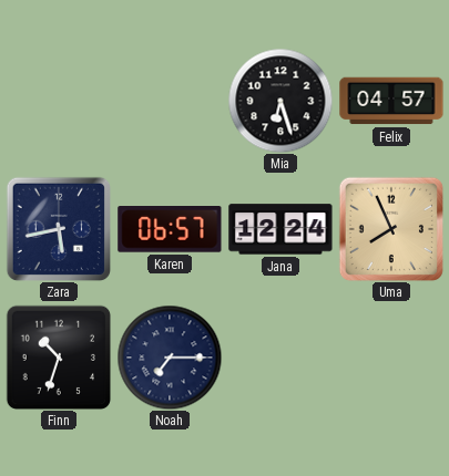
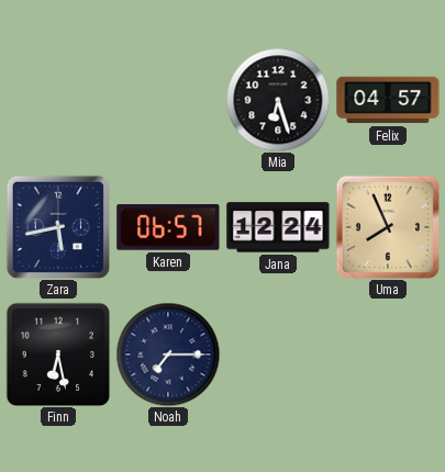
Finn: 10:33 -> 6:28 (57, 353)
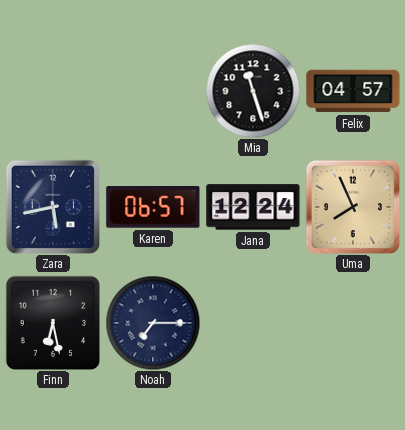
Mia: 6:27 -> 11:27 (253, 91)
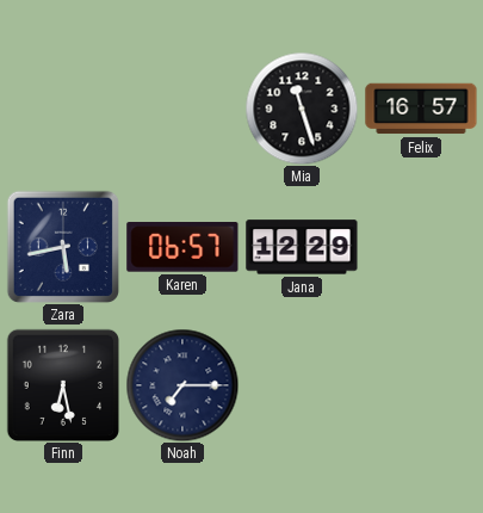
Felix: 04:57 -> 16:57 (421, 109)
Jana: 12:24 -> 12:29 (302, 247)
Uma: 7:56 -> none (352, 206)
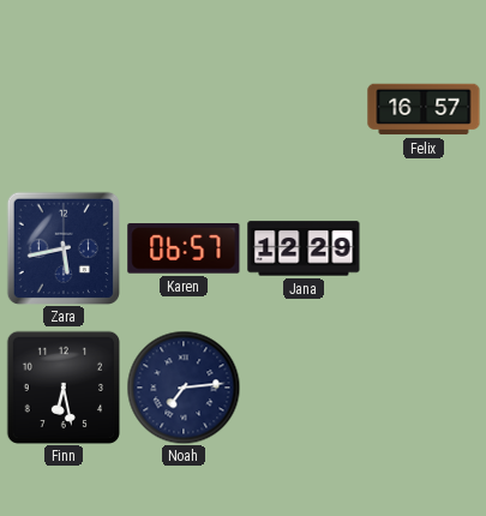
Mia: 11:27 -> none (302, 109)
Noah: 7:15 -> 7:14 (184, 388)
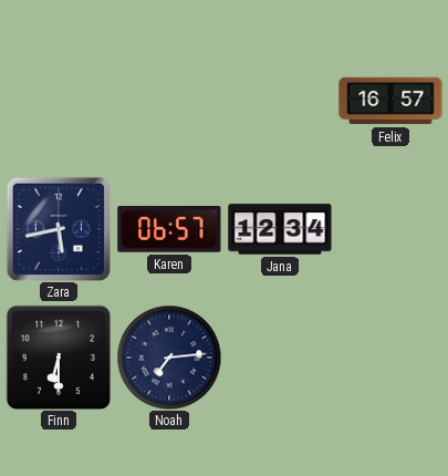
Jana: 12:29 -> 12:34 (280, 229)
Finn: 6:28 -> 6:30 (58, 356)
